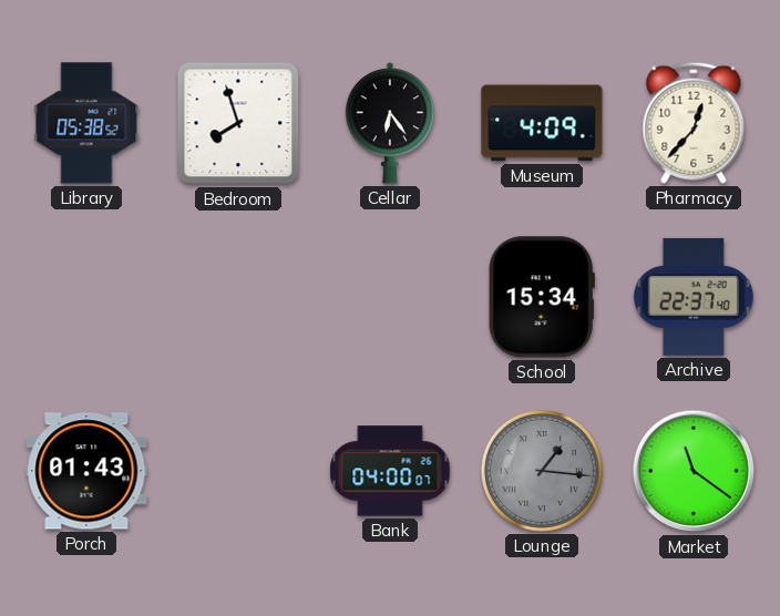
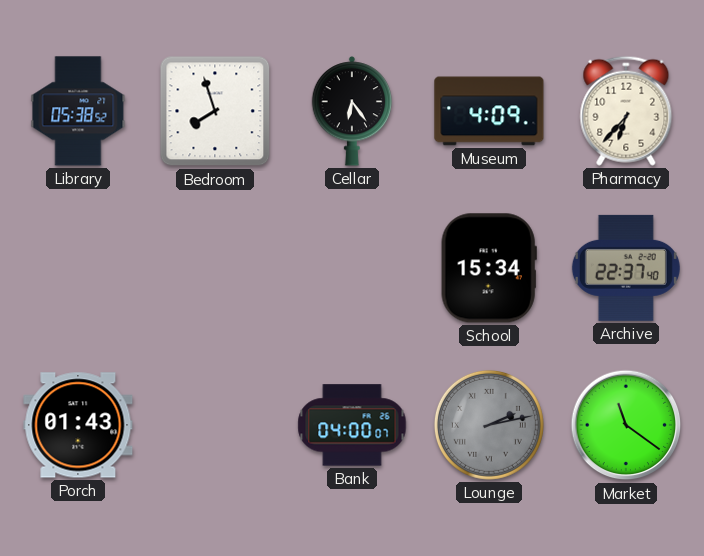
Pharmacy: 12:37 -> 6:37 (626, 111)
Lounge: 1:16 -> 2:13 (489, 425)
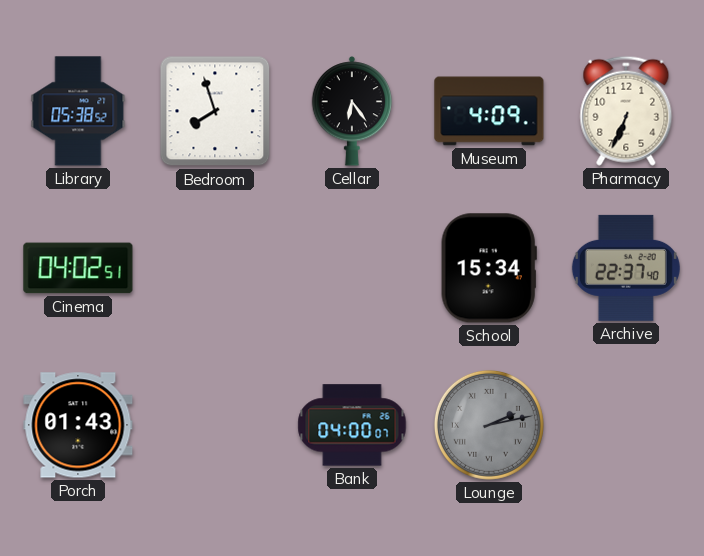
Pharmacy: 6:37 -> 6:34 (626, 111)
Cinema: none -> 04:02 (78, 268)
Market: 11:21 -> none (626, 425)
